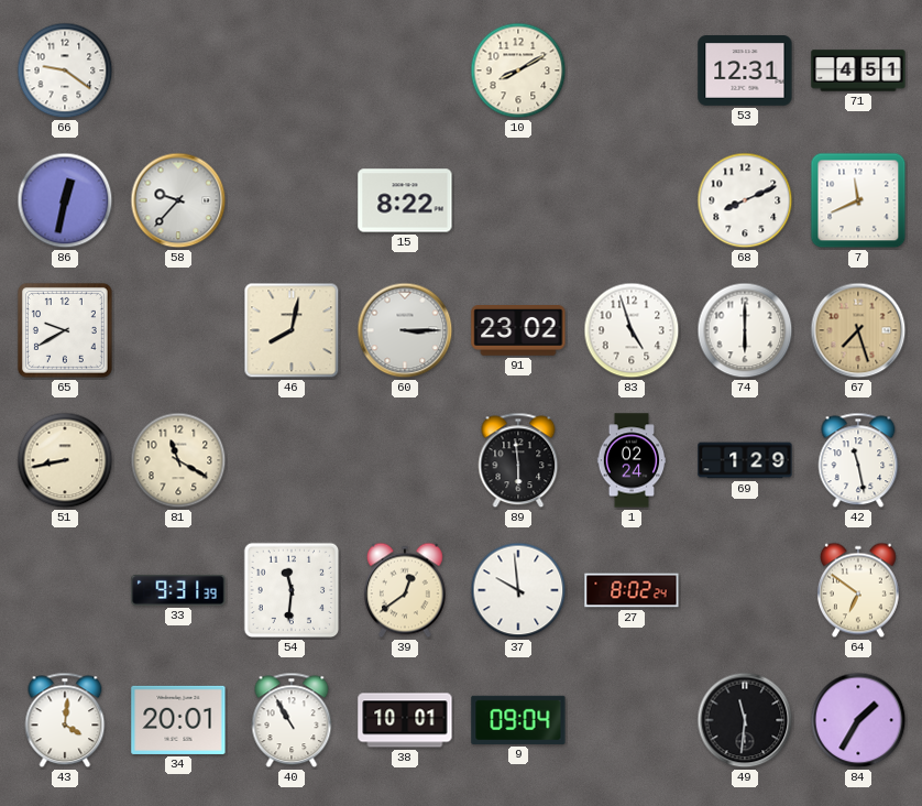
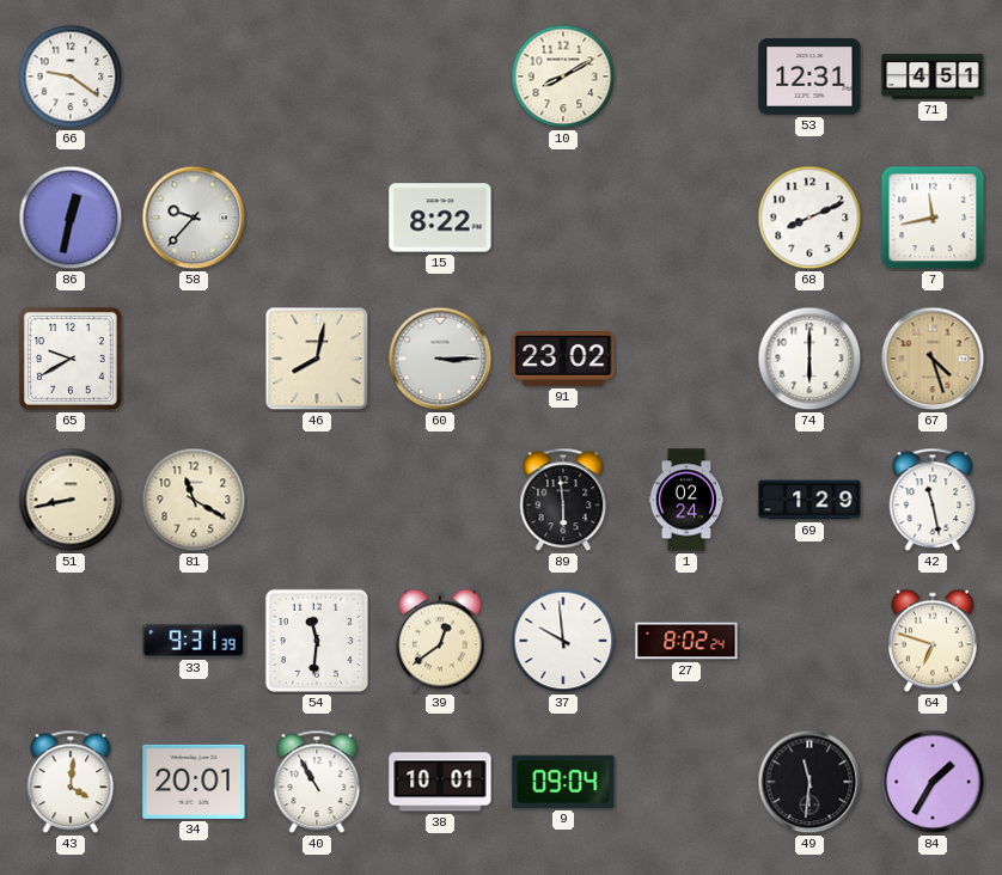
7: 11:41 -> 11:43 (933, 218)
83: 4:57 -> none (632, 330)
67: 7:27 -> 4:27 (933, 359)
64: 6:51 -> 6:48 (933, 641)
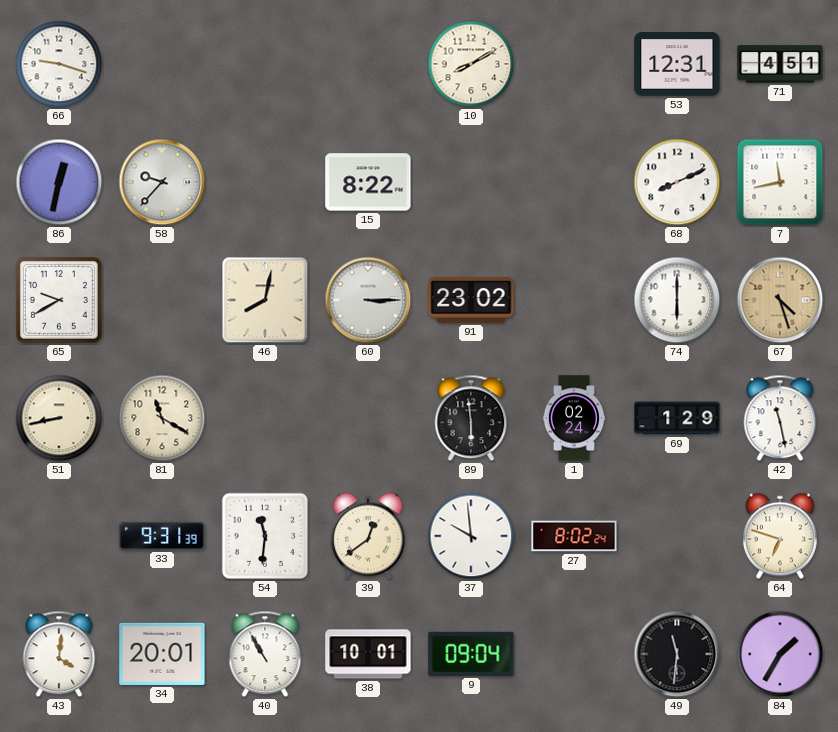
66: 9:21 -> 9:18 (59, 64)
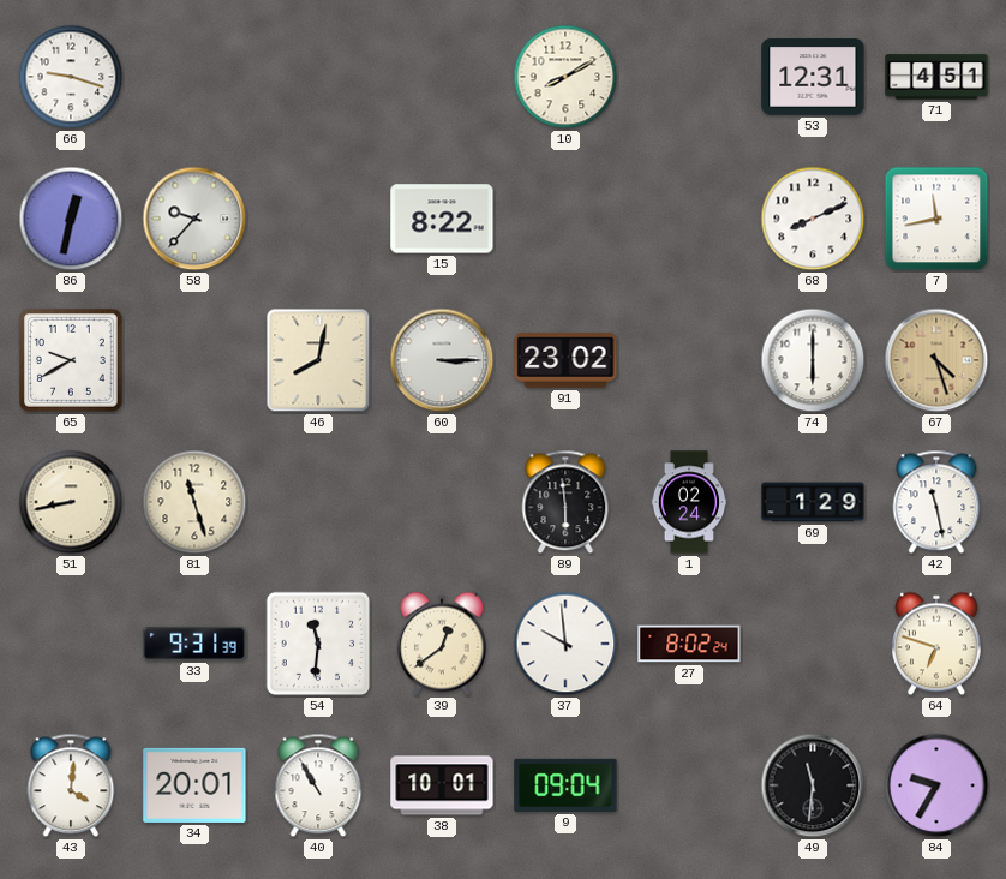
81: 11:20 -> 11:27 (194, 502)
84: 1:35 -> 9:35 (936, 785)
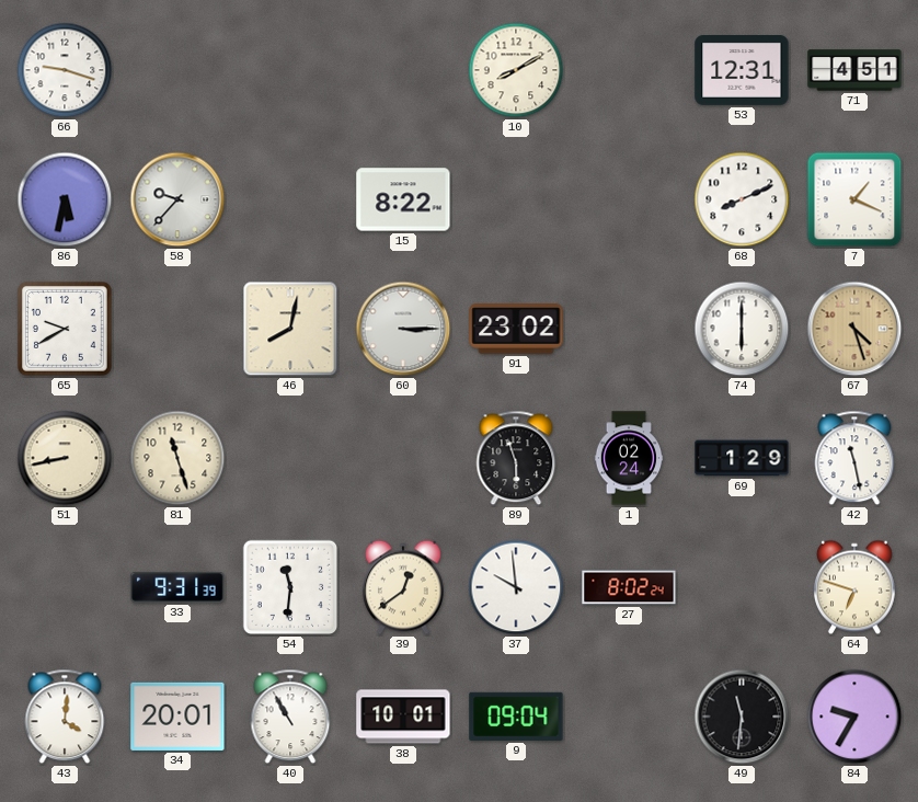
86: 12:32 -> 5:32 (65, 199)
7: 11:43 -> 1:19 (854, 199)
89: 5:59 -> 5:57 (516, 458)
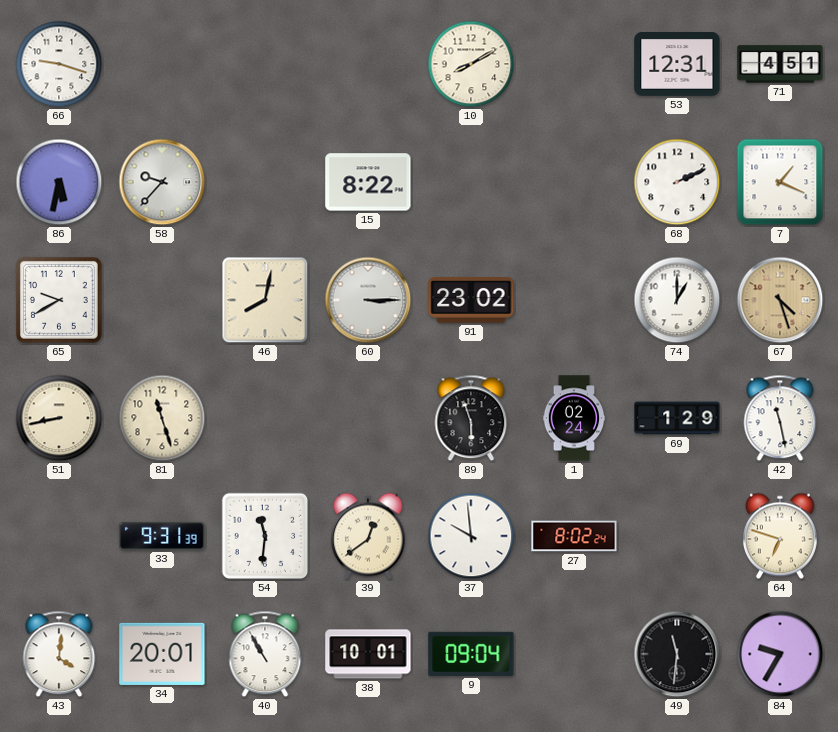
68: 8:11 -> 2:11 (677, 182)
74: 6:00 -> 1:00 (677, 300)
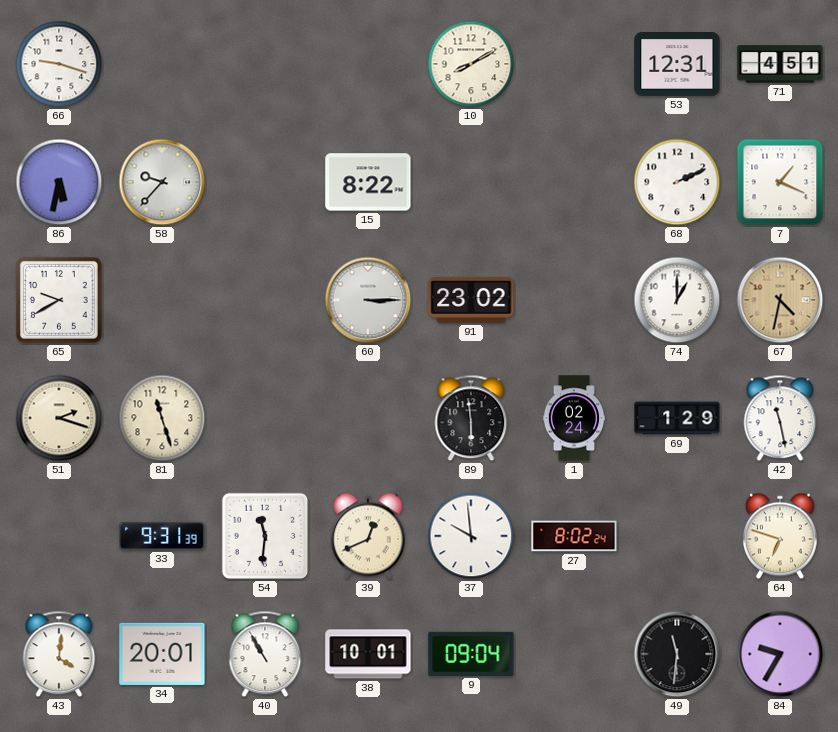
46: 8:02 -> none (265, 300)
67: 4:27 -> 4:32 (780, 300)
51: 8:43 -> 2:18 (59, 418)
89: 5:57 -> 5:59 (471, 418)
39: 12:39 -> 12:41 (368, 536)
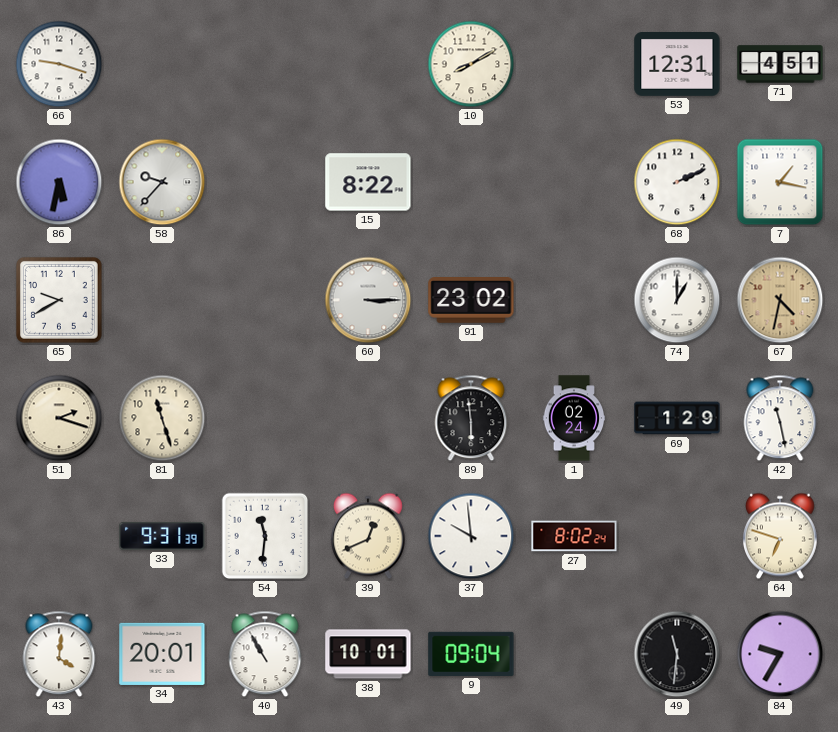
7: 1:19 -> 1:17 (780, 182)
